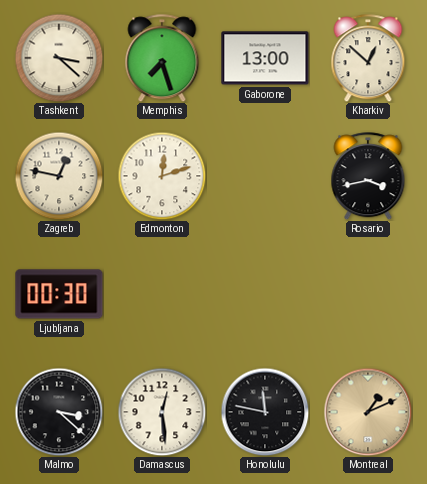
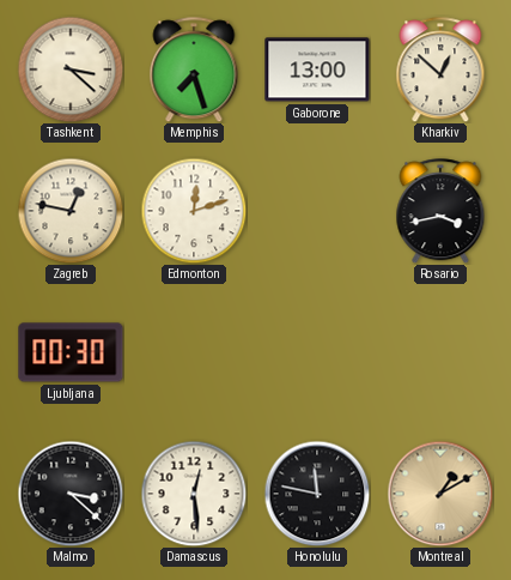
Montreal: 1:11 -> 1:10 (440, 494)
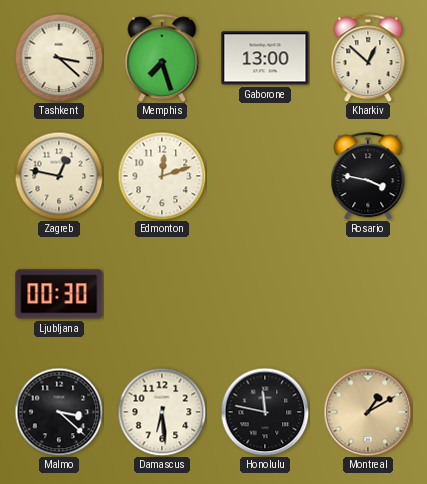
Rosario: 3:43 -> 3:47 (368, 176)
Damascus: 12:29 -> 6:29 (162, 412)
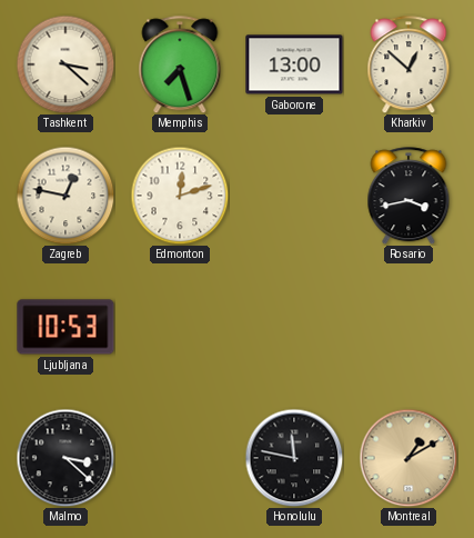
Rosario: 3:47 -> 3:43 (409, 196)
Ljubljana: 00:30 -> 10:53 (65, 327)
Damascus: 6:29 -> none (162, 412)
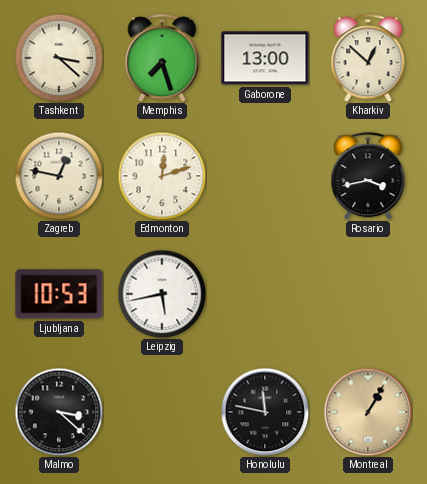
Leipzig: none -> 5:43 (162, 294)
Montreal: 1:10 -> 1:05 (368, 412)
